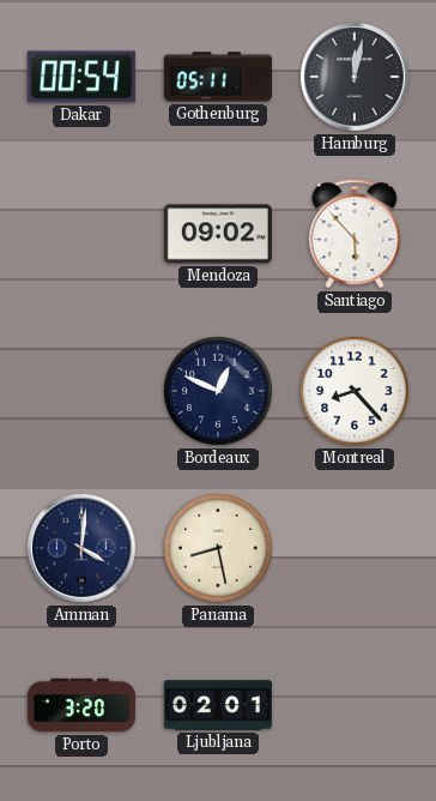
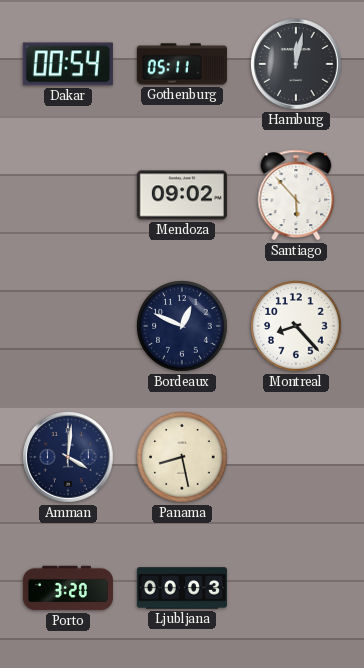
Ljubljana: 02:01 -> 00:03 (182, 588)
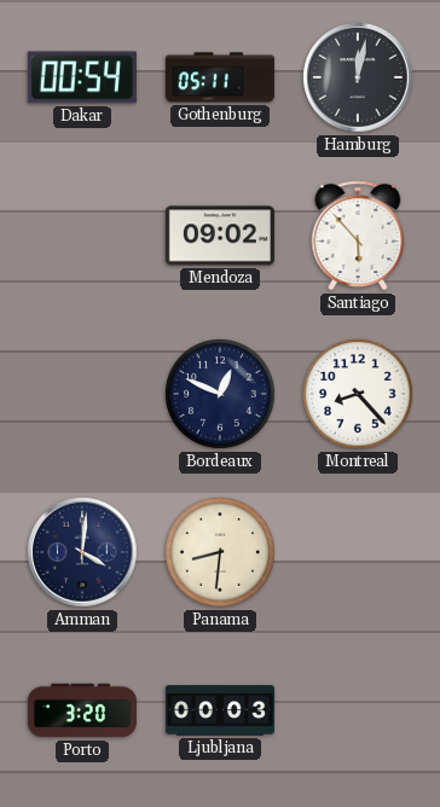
Panama: 8:28 -> 8:31 (220, 552)
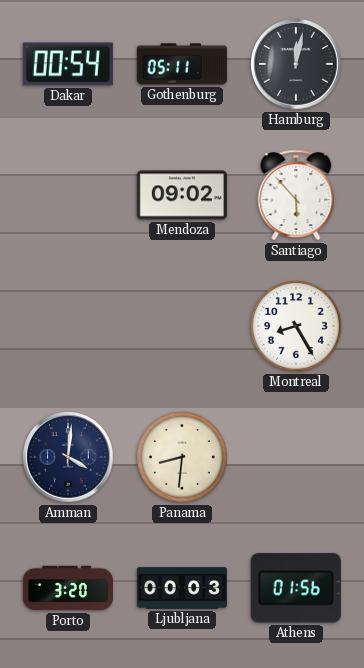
Bordeaux: 12:49 -> none (220, 394)
Montreal: 8:23 -> 8:25 (296, 326)
Athens: none -> 01:56 (296, 588)
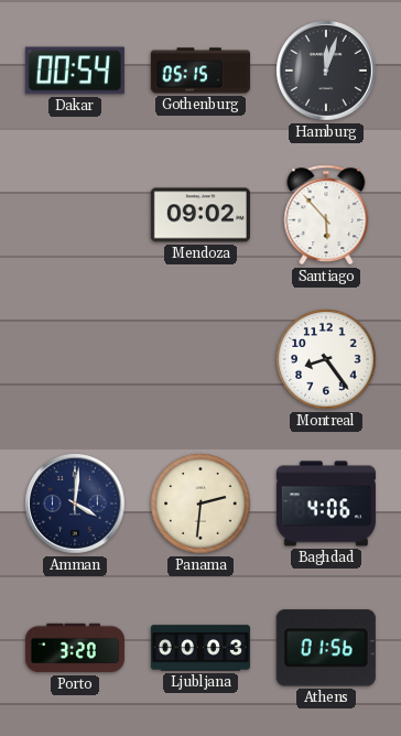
Gothenburg: 05:11 -> 05:15 (201, 71)
Hamburg: 12:02 -> 12:03 (326, 71)
Montreal: 8:25 -> 8:24 (326, 359)
Panama: 8:31 -> 2:31 (201, 504)
Baghdad: none -> 4:06 (326, 504)
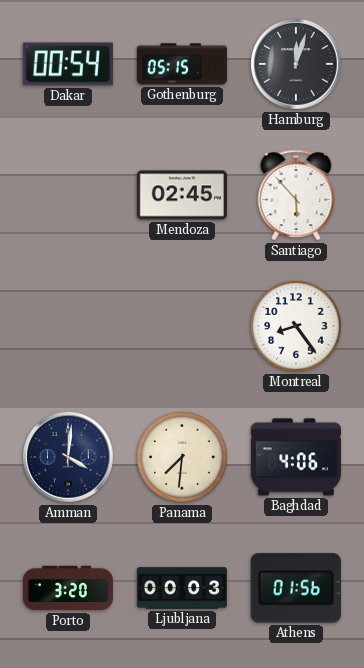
Mendoza: 09:02 -> 02:45 (182, 195)
Panama: 2:31 -> 7:31 (182, 457)
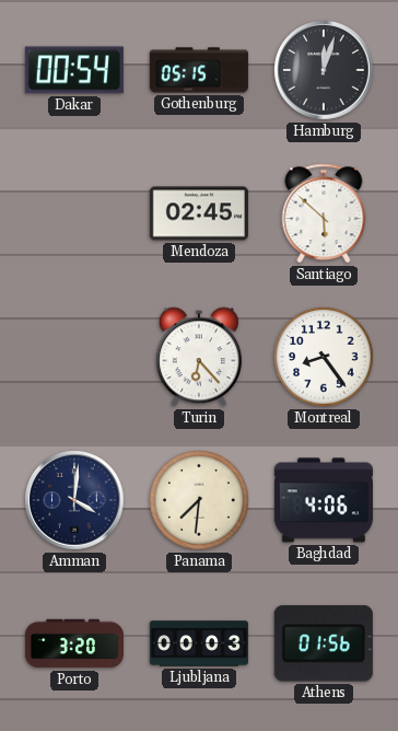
Santiago: 5:53 -> 5:52 (324, 213)
Turin: none -> 6:23 (199, 357)
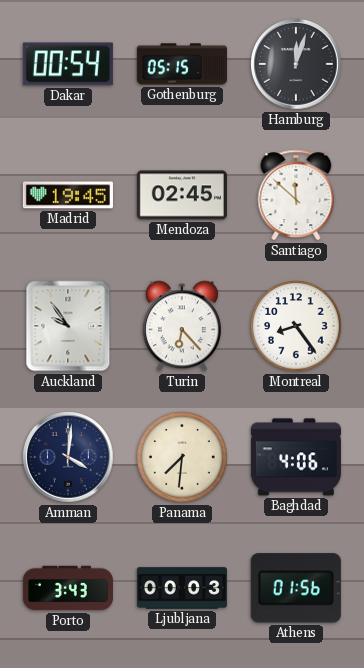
Madrid: none -> 19:45 (68, 195)
Santiago: 5:52 -> 11:52 (296, 195)
Auckland: none -> 9:54 (68, 326)
Porto: 3:20 -> 3:43 (68, 588)
